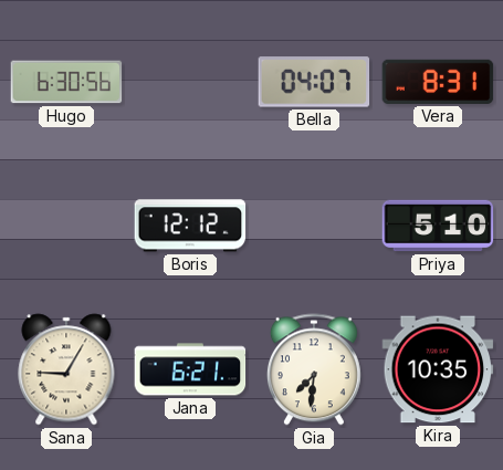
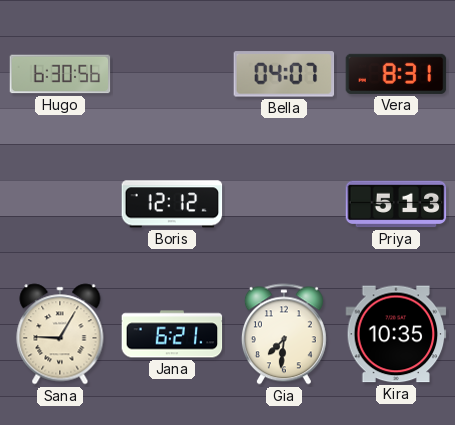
Priya: 5:10 -> 5:13 (396, 204)
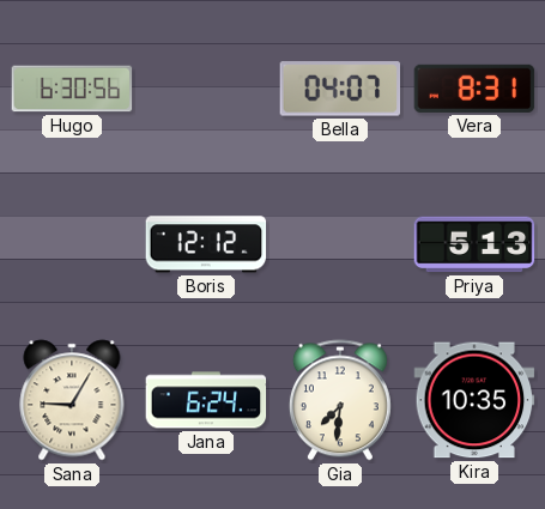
Jana: 6:21 -> 6:24 (206, 400)
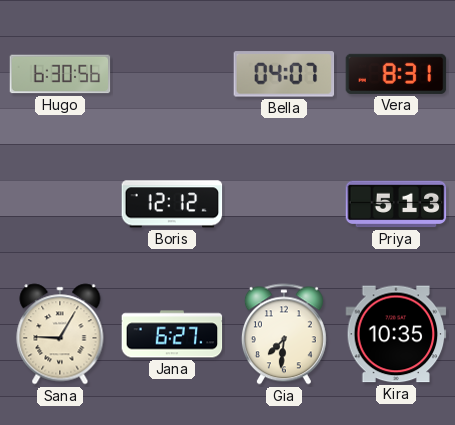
Jana: 6:24 -> 6:27 (172, 334)
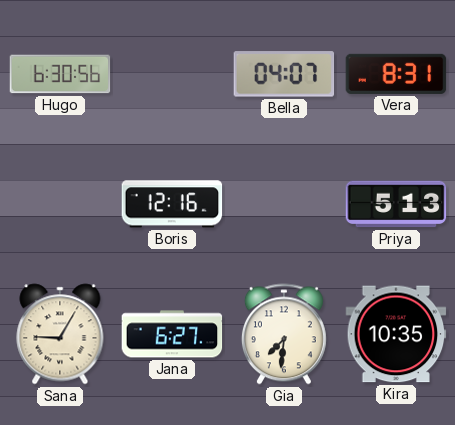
Boris: 12:12 -> 12:16 (172, 204)
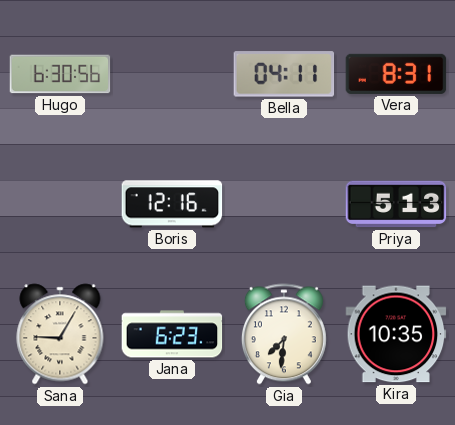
Bella: 04:07 -> 04:11 (284, 74)
Jana: 6:27 -> 6:23 (172, 334)
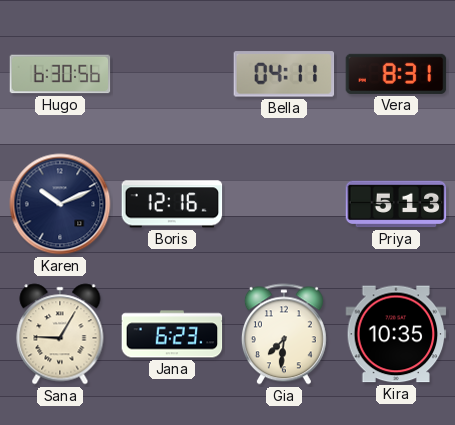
Karen: none -> 10:11 (60, 204)
